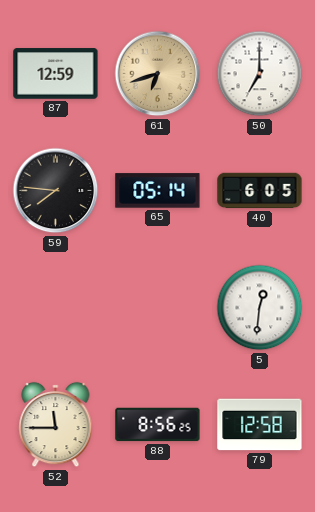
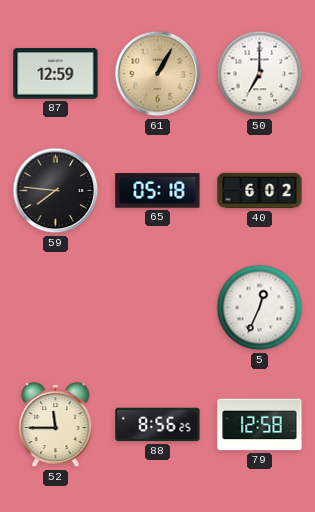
61: 6:42 -> 1:05 (158, 74)
65: 05:14 -> 05:18 (158, 191)
40: 6:05 -> 6:02 (260, 191)
5: 12:31 -> 12:34 (260, 308)
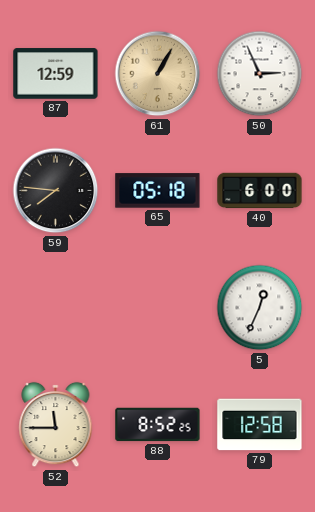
50: 7:00 -> 2:56 (260, 74)
40: 6:02 -> 6:00 (260, 191)
88: 8:56 -> 8:52 (158, 425)
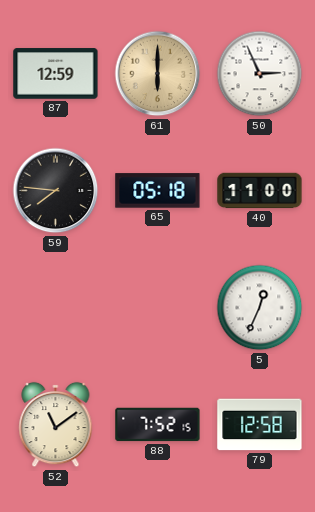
61: 1:05 -> 6:00 (158, 74)
40: 6:00 -> 11:00 (260, 191)
52: 11:45 -> 11:09 (56, 425)
88: 8:52 -> 7:52 (158, 425)
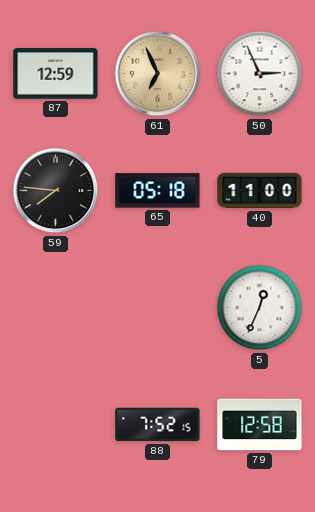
61: 6:00 -> 6:56 (158, 74)
52: 11:09 -> none (56, 425)
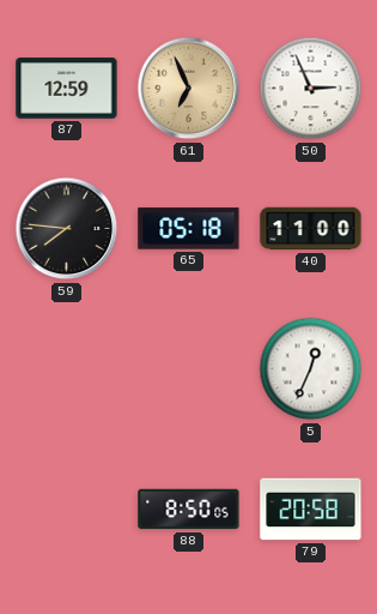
88: 7:52 -> 8:50 (189, 510)
79: 12:58 -> 20:58 (311, 510)
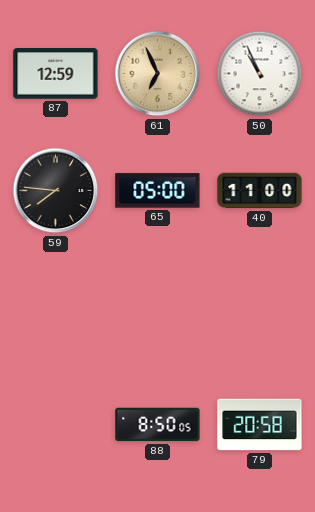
50: 2:56 -> 10:56 (260, 74)
65: 05:18 -> 05:00 (158, 191)
5: 12:34 -> none (311, 369)
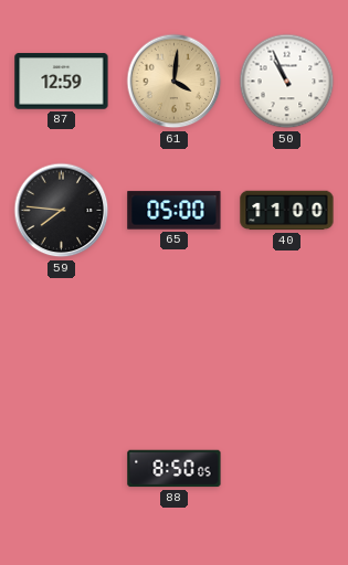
61: 6:56 -> 4:01 (175, 82)
79: 20:58 -> none (260, 425)
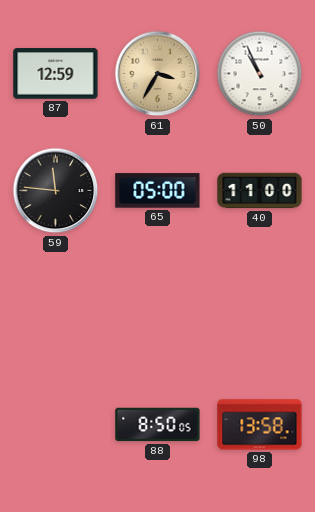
61: 4:01 -> 3:35 (158, 74)
59: 7:46 -> 11:46 (56, 191)
98: none -> 13:58 (260, 425)
